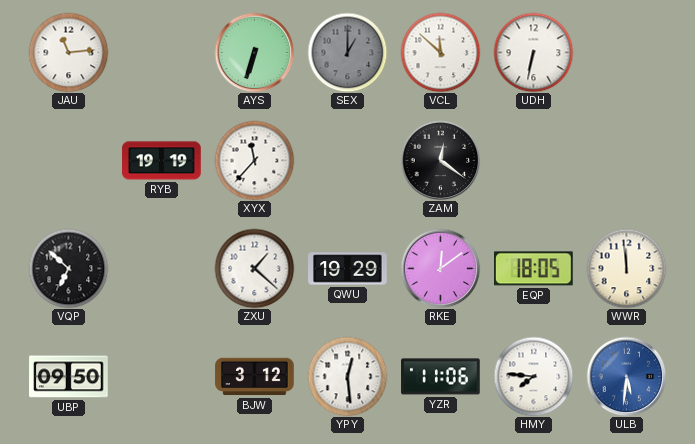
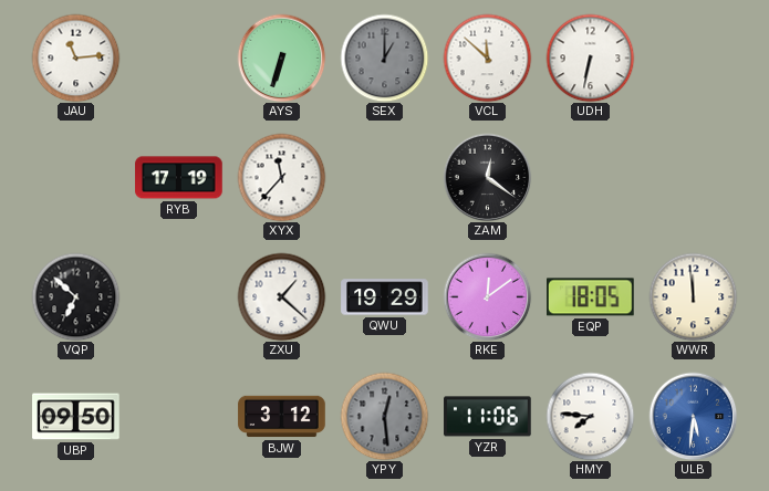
RYB: 19:19 -> 17:19 (179, 178)
YPY dial: white -> grey (384, 416)
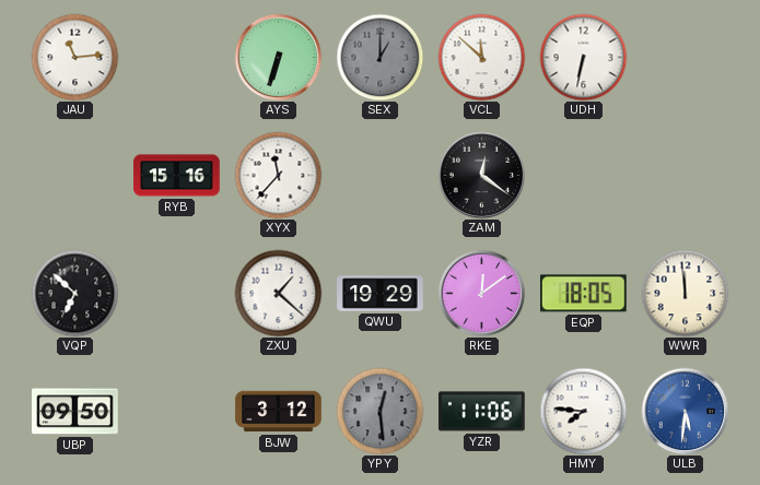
RYB: 17:19 -> 15:16 (177, 176)
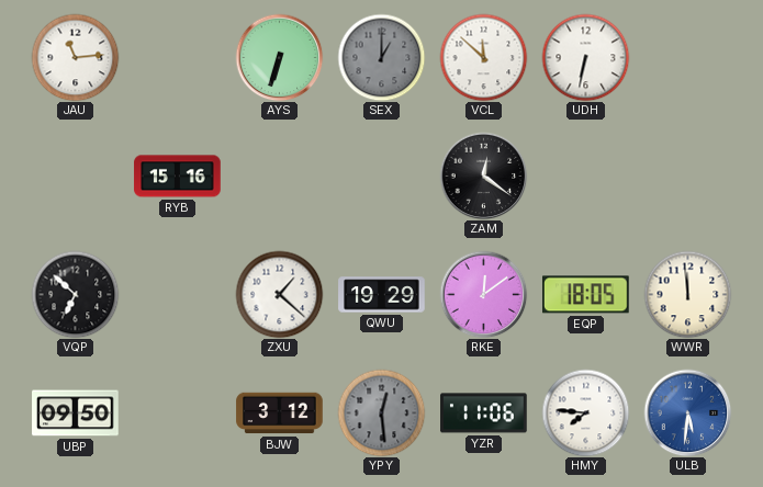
XYX: 11:37 -> none (278, 175)
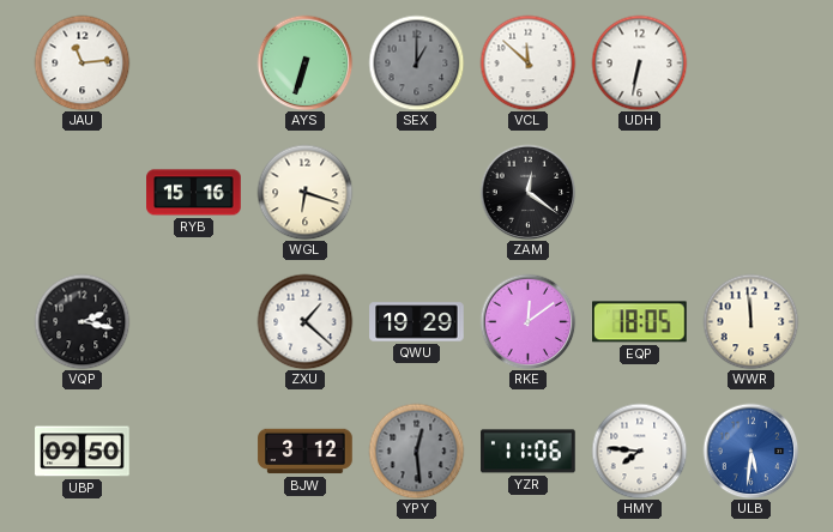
WGL: none -> 6:18 (304, 192)
VQP: 6:52 -> 2:17 (82, 321)
